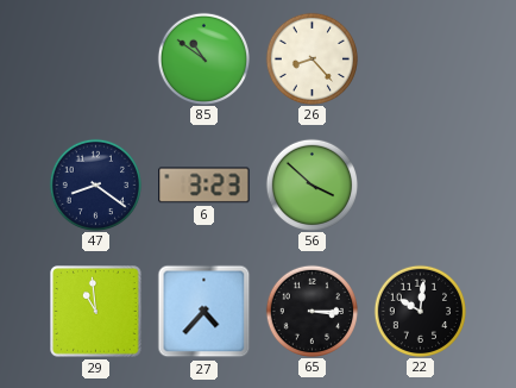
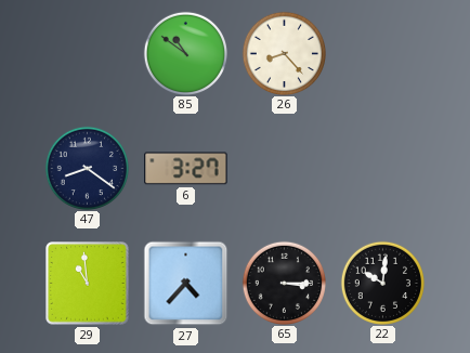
6: 3:23 -> 3:27 (186, 169)
56: 3:52 -> none (312, 184)
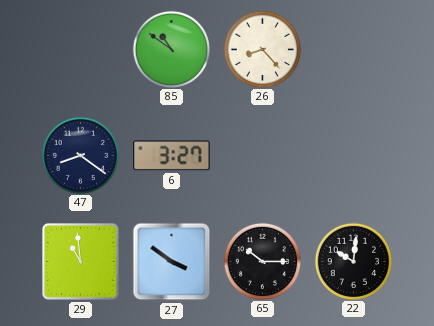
27: 4:37 -> 3:51 (172, 262)
65: 3:15 -> 10:15 (262, 261)
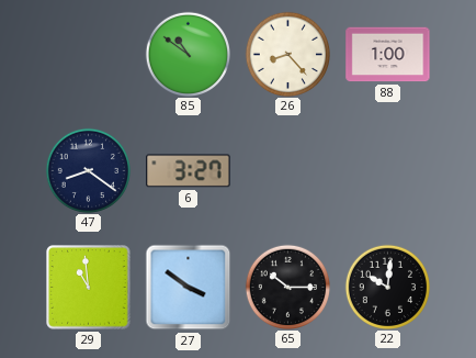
88: none -> 1:00 (388, 55)
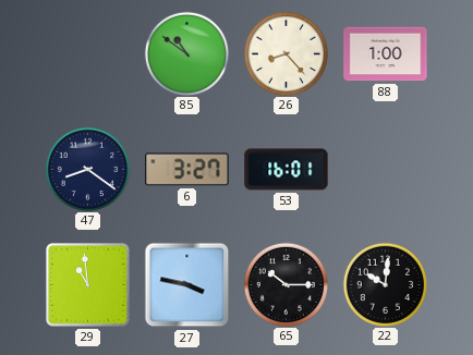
53: none -> 16:01 (287, 170)
27: 3:51 -> 3:47 (187, 285)
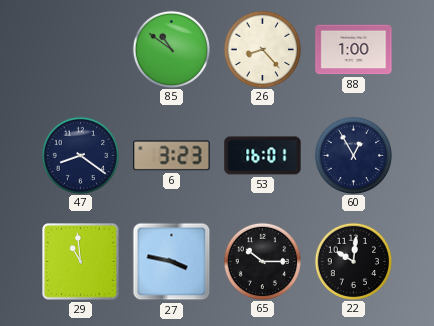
6: 3:27 -> 3:23 (172, 156)
60: none -> 12:55 (353, 155)
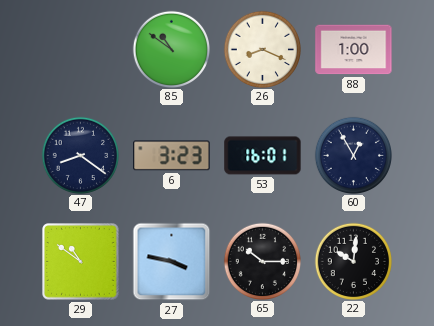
26: 8:23 -> 8:19 (262, 49)
29: 10:59 -> 10:51 (81, 262)
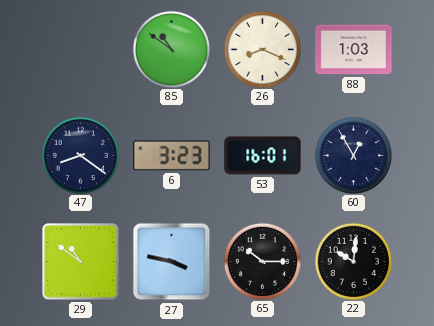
88: 1:00 -> 1:03 (354, 50)
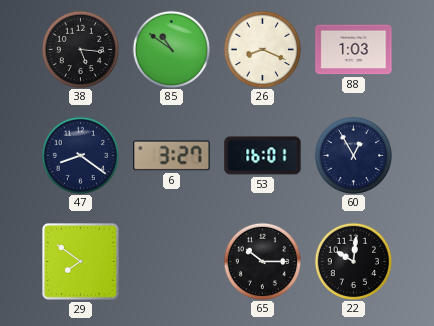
38: none -> 5:16 (80, 49)
6: 3:23 -> 3:27 (172, 156)
29: 10:51 -> 7:51 (81, 262)
27: 3:47 -> none (172, 262)
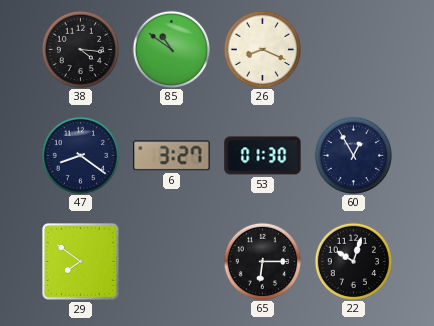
38: 5:16 -> 4:16 (80, 49)
88: 1:03 -> none (354, 50)
53: 16:01 -> 01:30 (263, 156)
65: 10:15 -> 6:15 (262, 261)
22: 10:01 -> 10:03 (353, 261)
